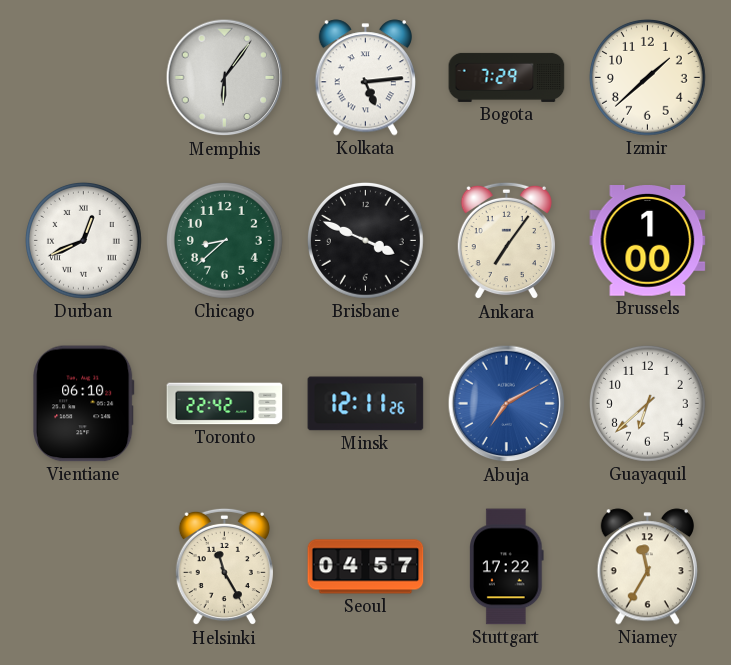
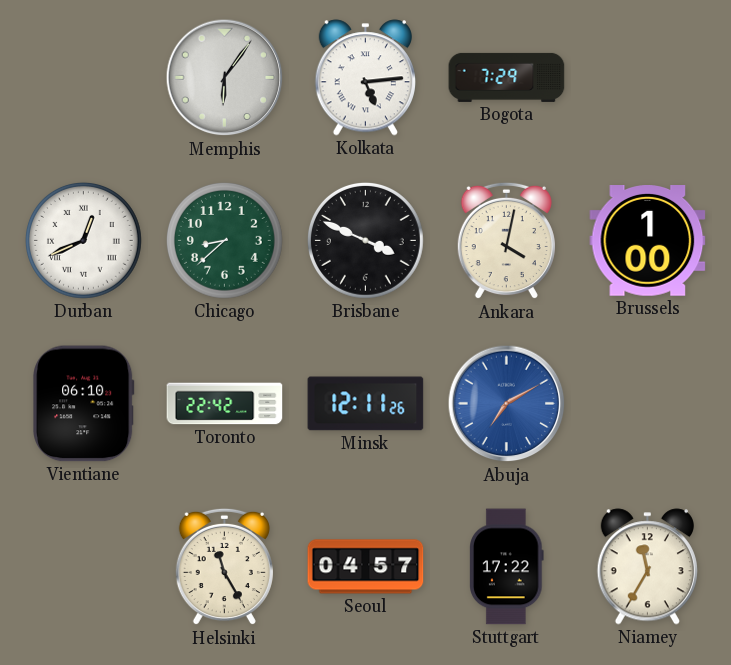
Izmir: 1:38 -> none (647, 77)
Ankara: 7:06 -> 4:02 (506, 241)
Guayaquil: 6:38 -> none (647, 403)
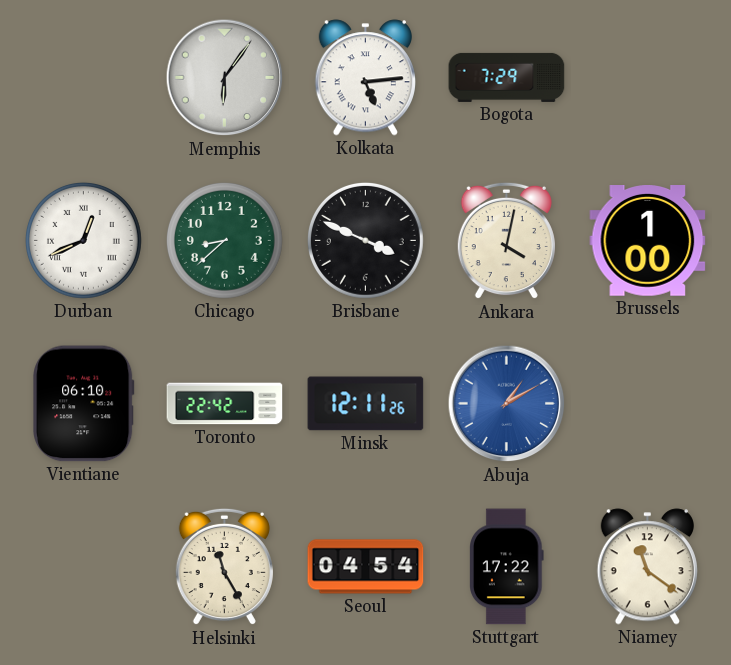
Abuja: 7:10 -> 1:10 (507, 404)
Seoul: 04:57 -> 04:54 (366, 567)
Niamey: 11:35 -> 11:21 (647, 567)
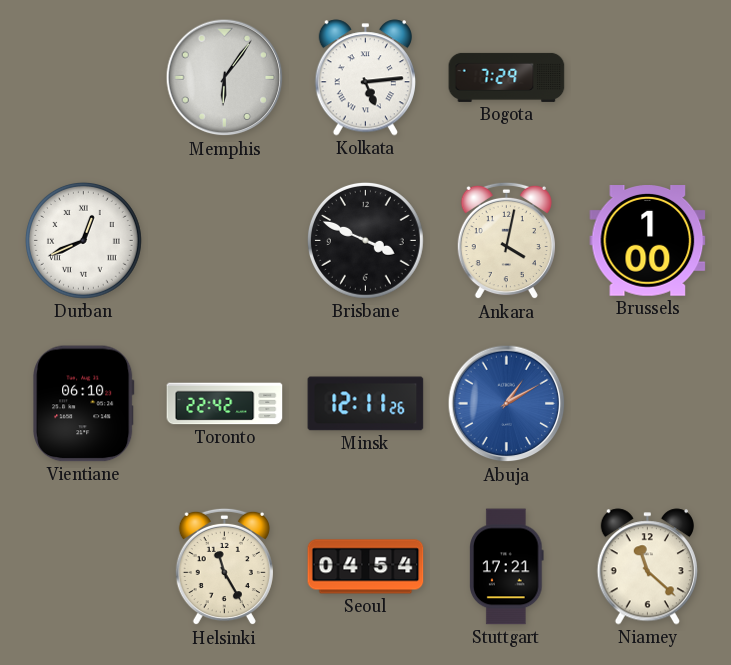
Chicago: 8:38 -> none (224, 240)
Stuttgart: 17:22 -> 17:21 (507, 567)
Niamey: 11:21 -> 11:22 (647, 567)
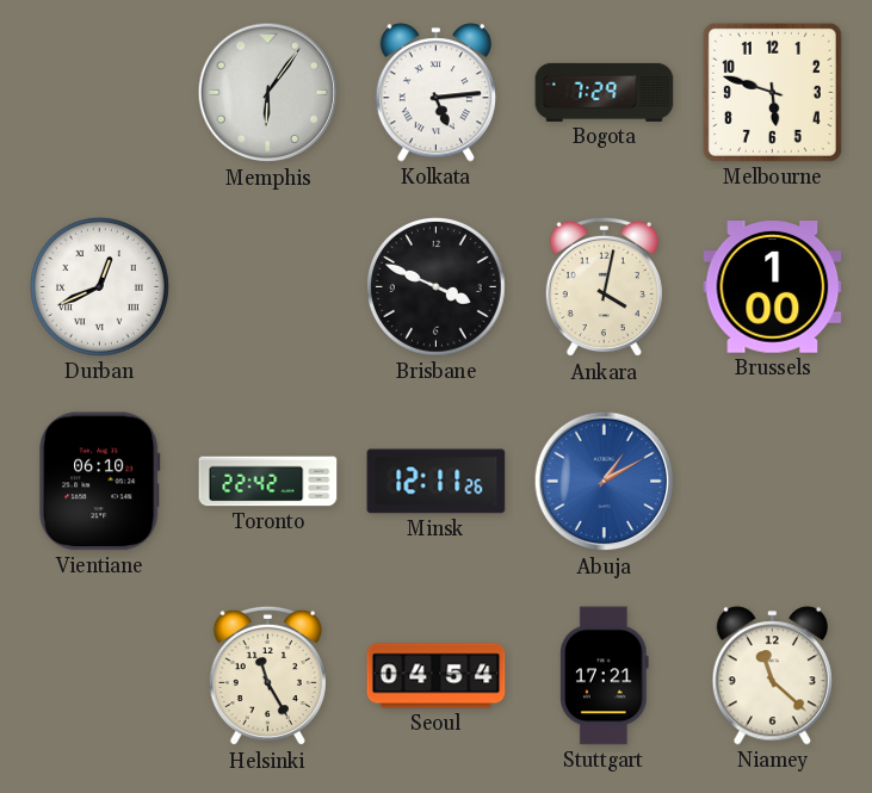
Melbourne: none -> 5:48 (772, 92)
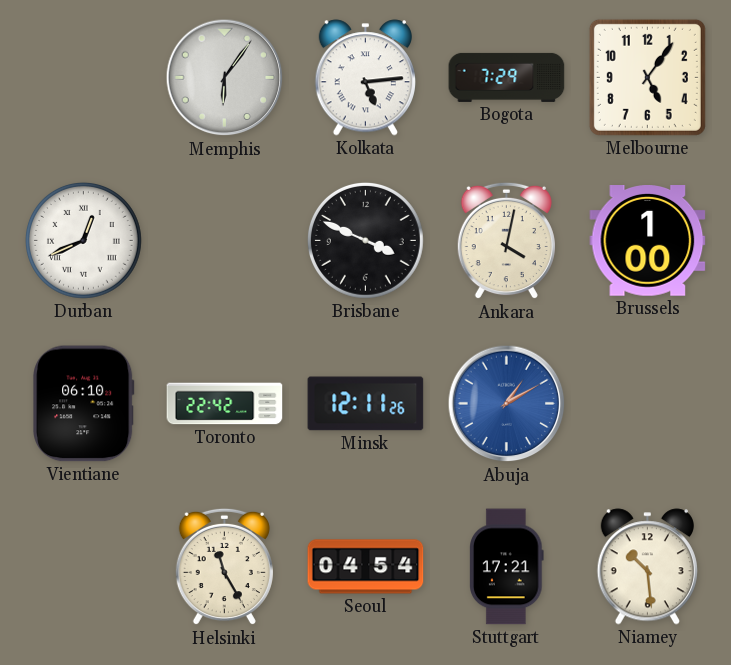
Melbourne: 5:48 -> 5:06 (647, 77)
Niamey: 11:22 -> 10:29 (647, 567)
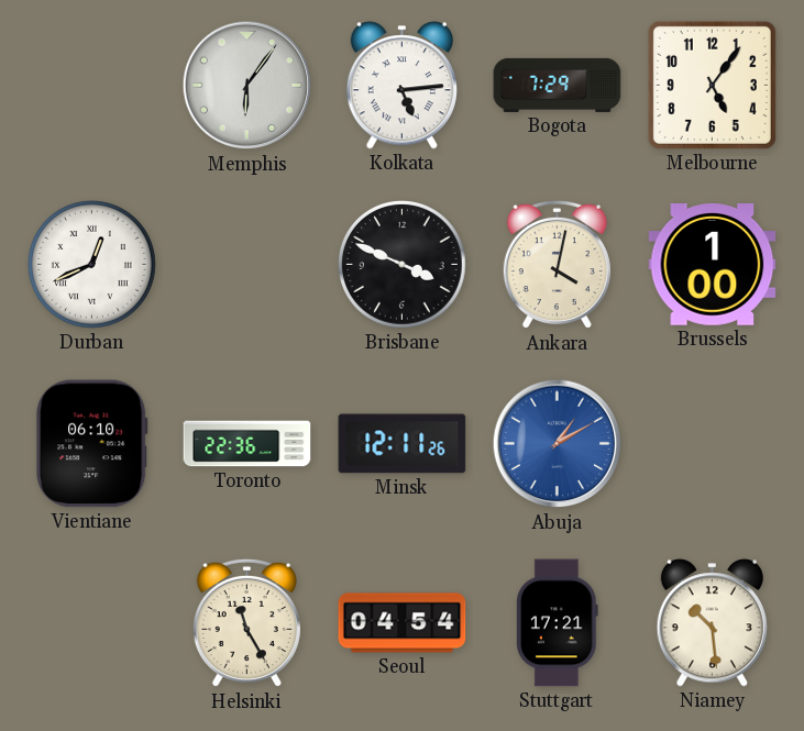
Toronto: 22:42 -> 22:36 (247, 444)
